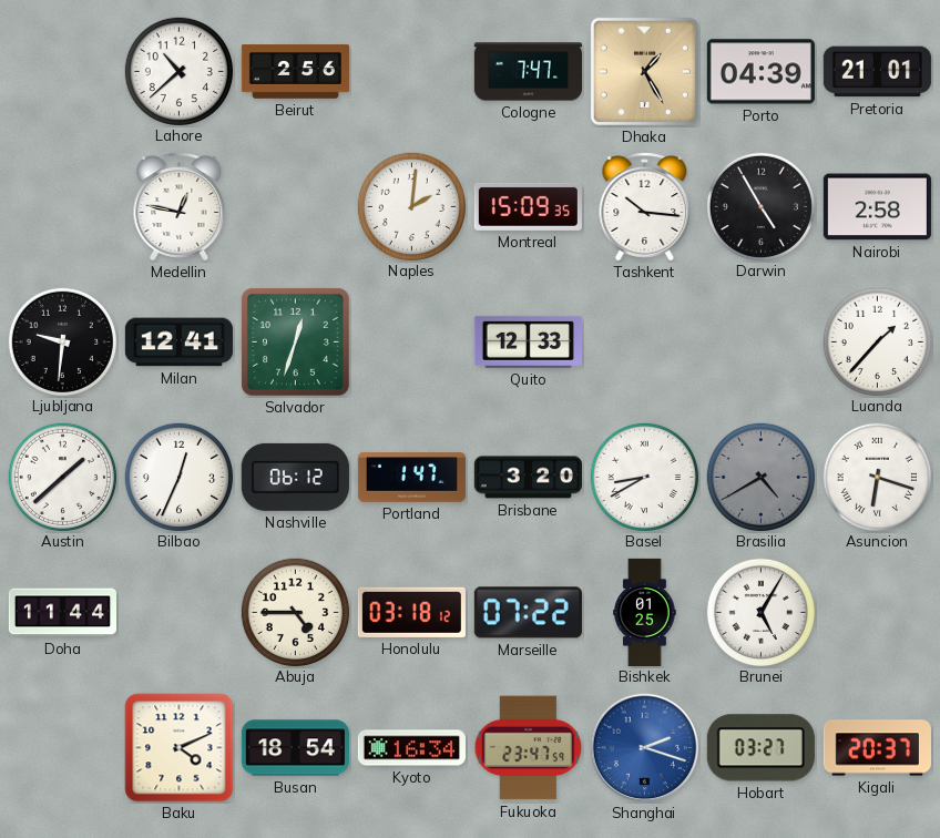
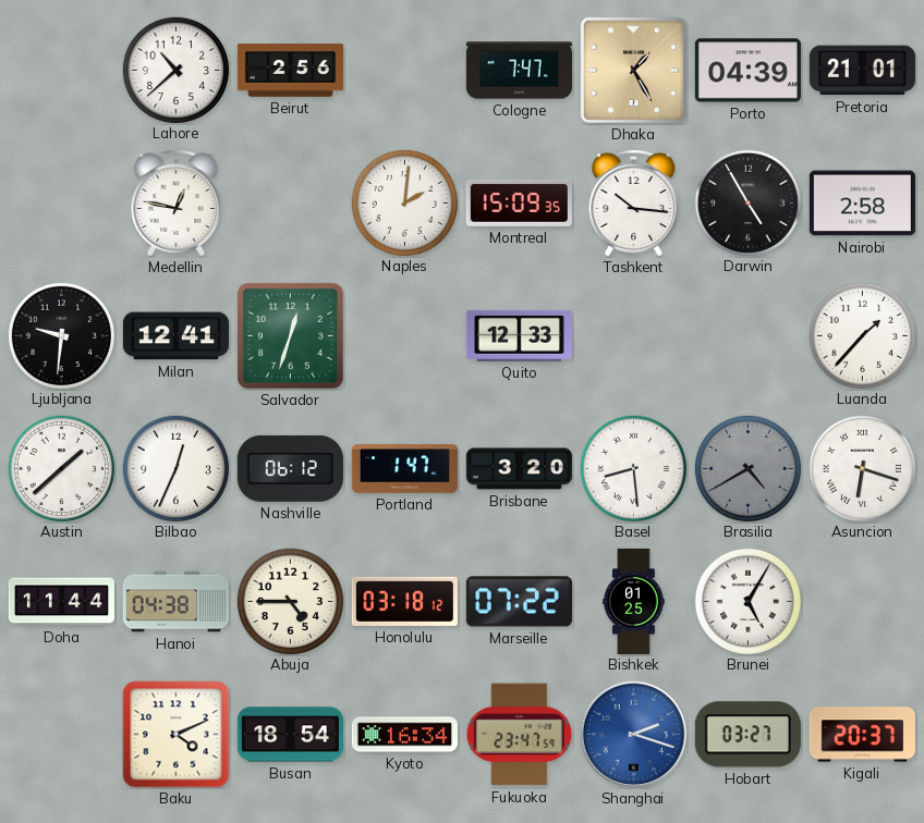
Basel: 8:40 -> 8:29 (633, 468)
Hanoi: none -> 04:38 (175, 602)
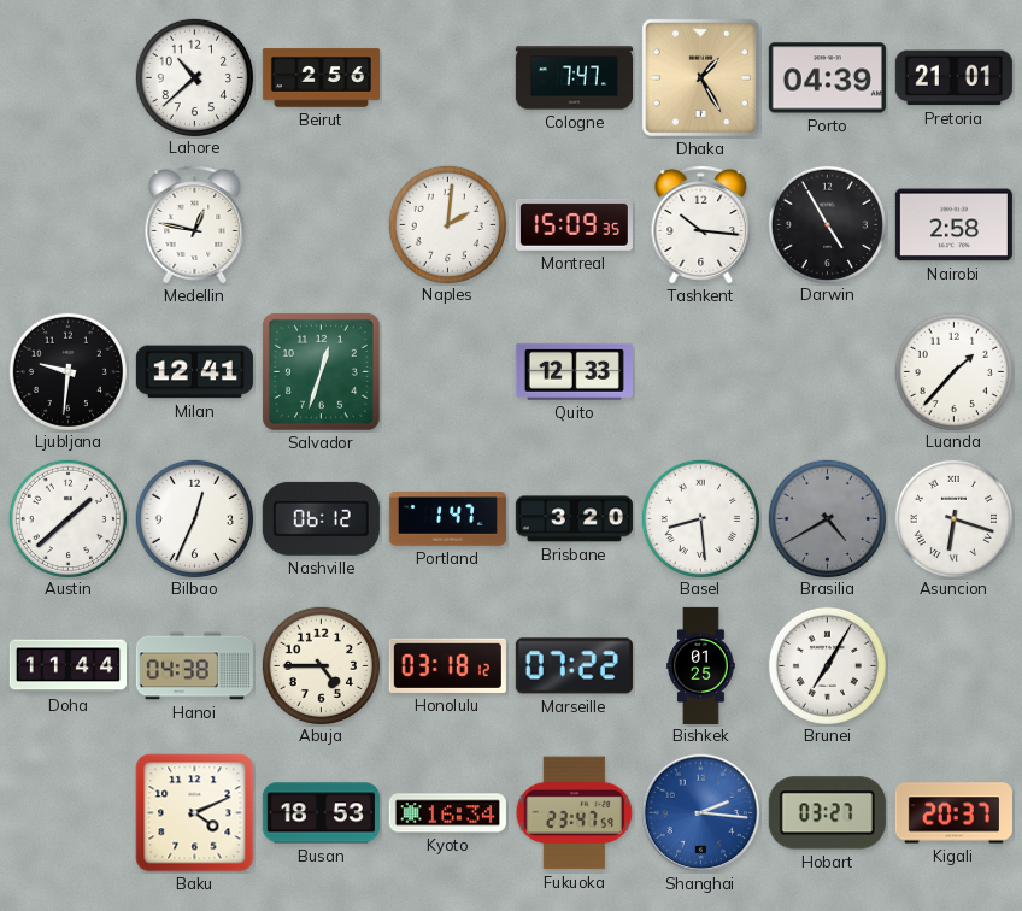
Brunei: 5:05 -> 7:05 (827, 665)
Busan: 18:54 -> 18:53 (321, 813)
Shanghai: 2:18 -> 2:16 (701, 813)
